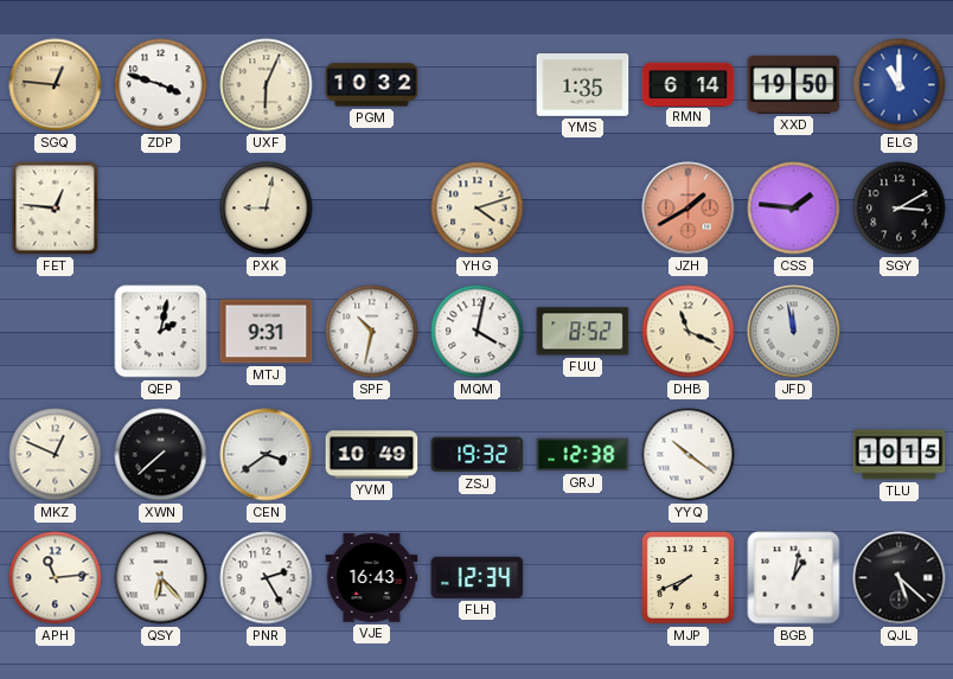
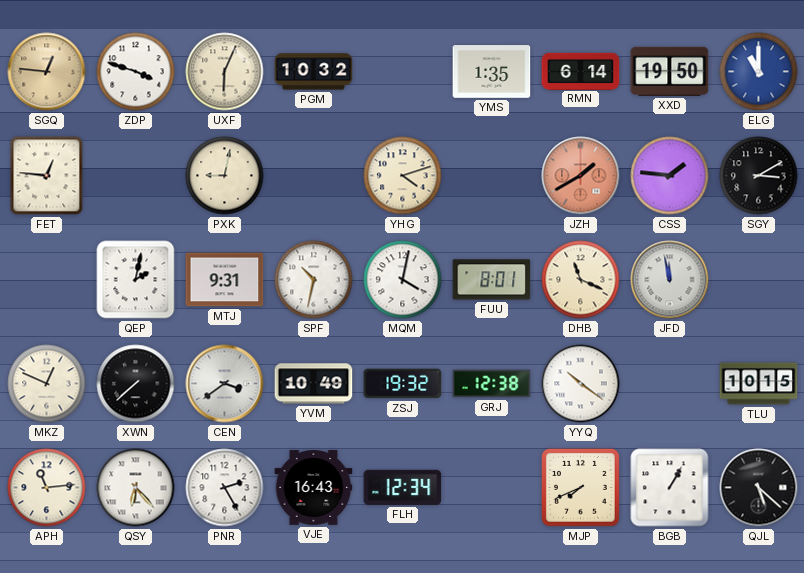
FUU: 8:52 -> 8:01 (492, 280)
BGB: 1:02 -> 1:05 (670, 488)
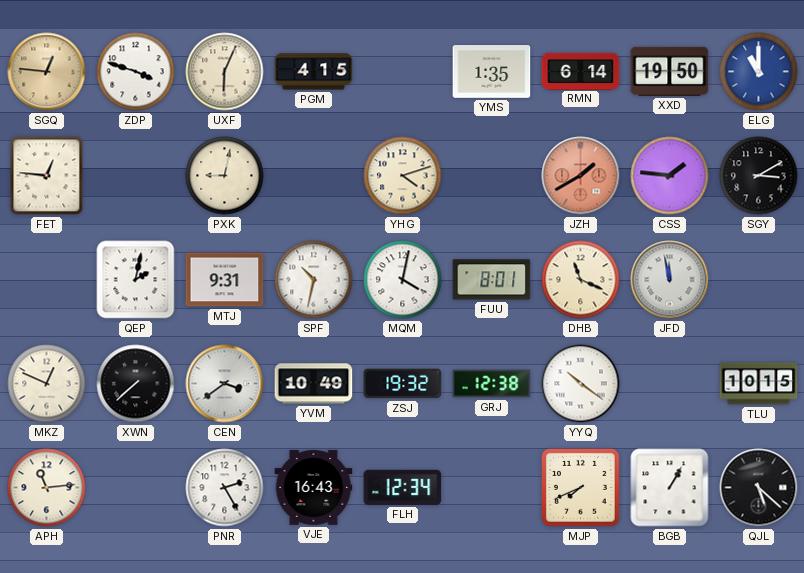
PGM: 10:32 -> 4:15 (314, 72)
QSY: 6:23 -> none (136, 488)
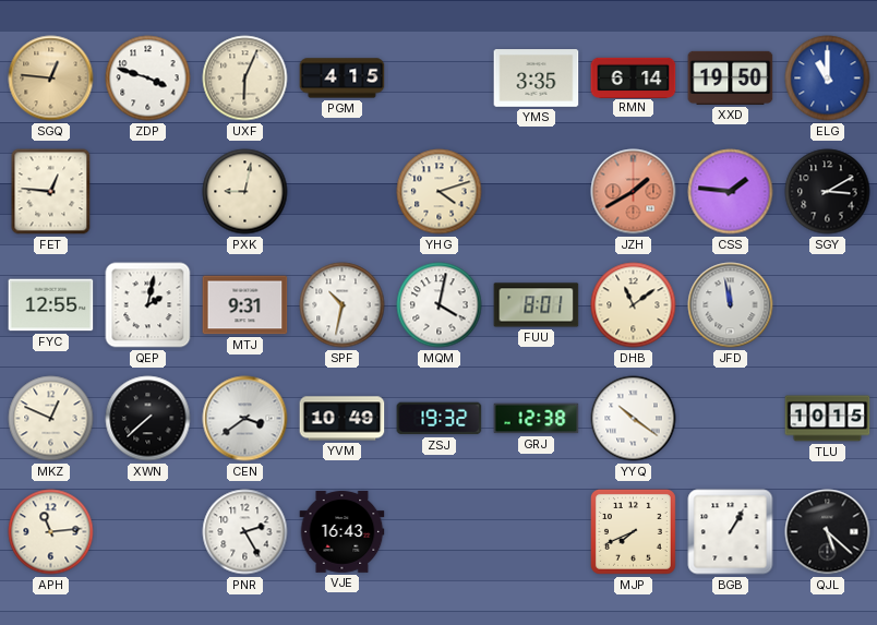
YMS: 1:35 -> 3:35 (537, 79)
FYC: none -> 12:55 (51, 305)
DHB: 11:19 -> 11:09 (634, 305)
FLH: 12:34 -> none (403, 487)
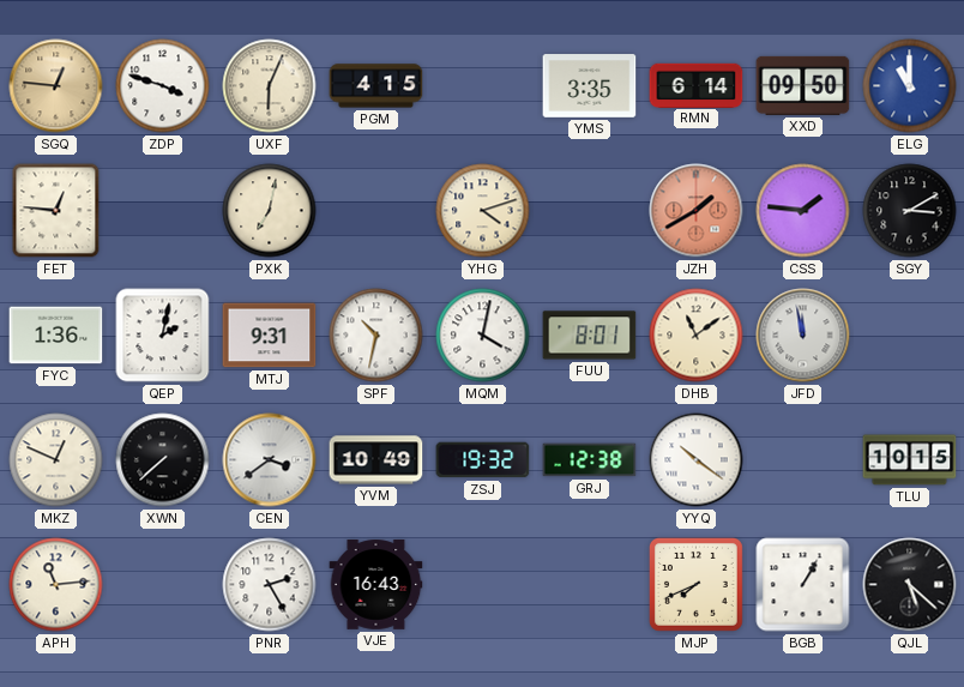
XXD: 19:50 -> 09:50 (803, 85)
PXK: 9:02 -> 7:02 (270, 211)
FYC: 12:55 -> 1:36 (56, 336)
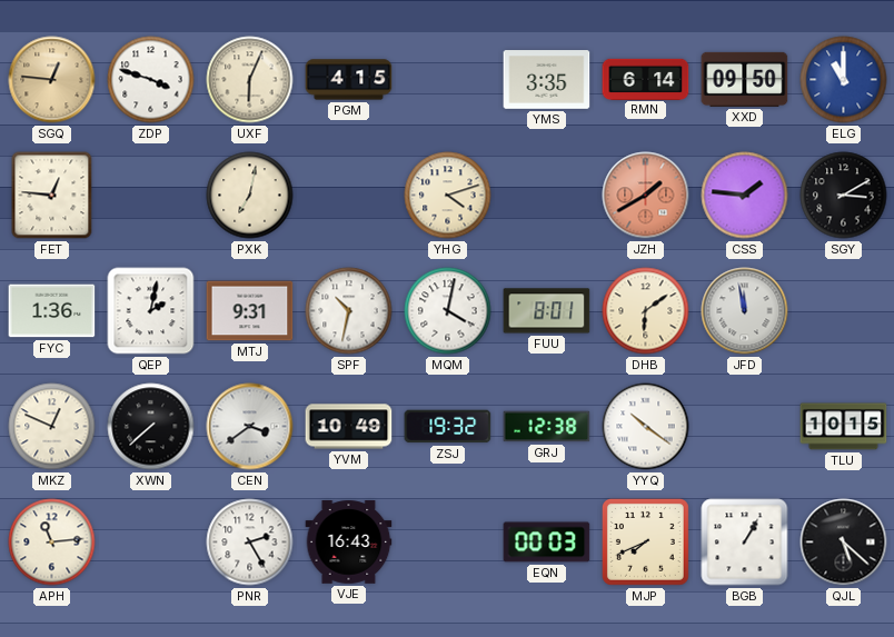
DHB: 11:09 -> 6:09 (646, 311)
EQN: none -> 00:03 (547, 543)
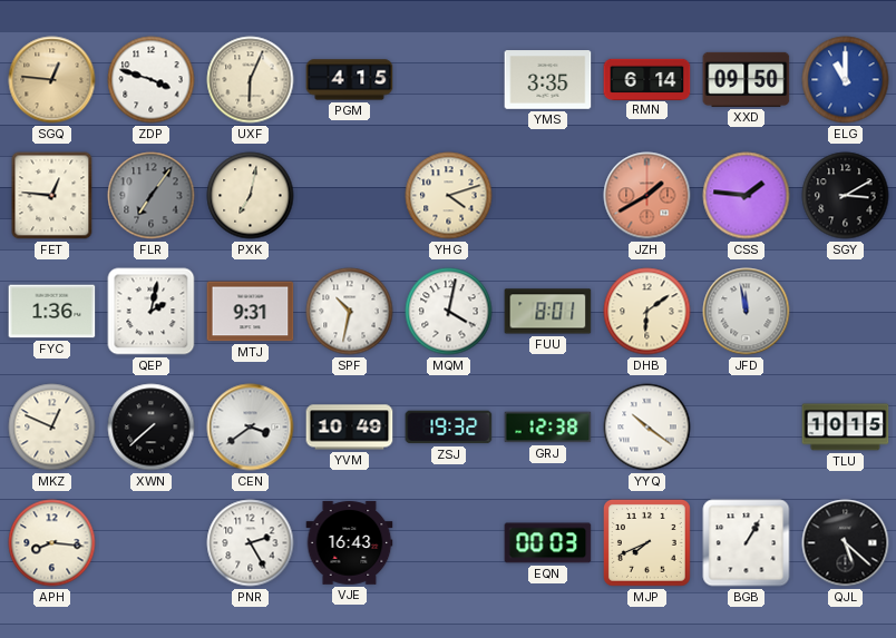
FLR: none -> 7:06 (152, 196)
APH: 11:14 -> 8:16 (52, 543)
